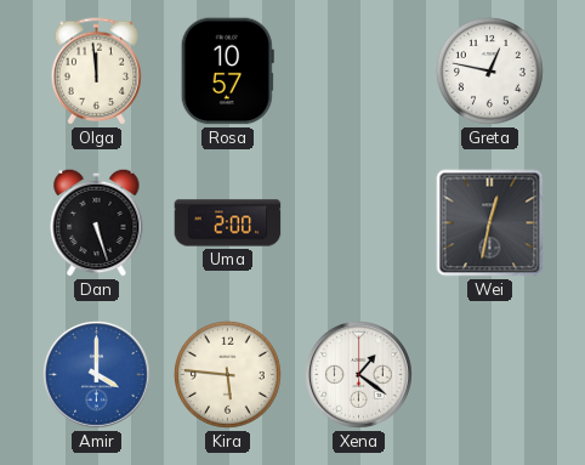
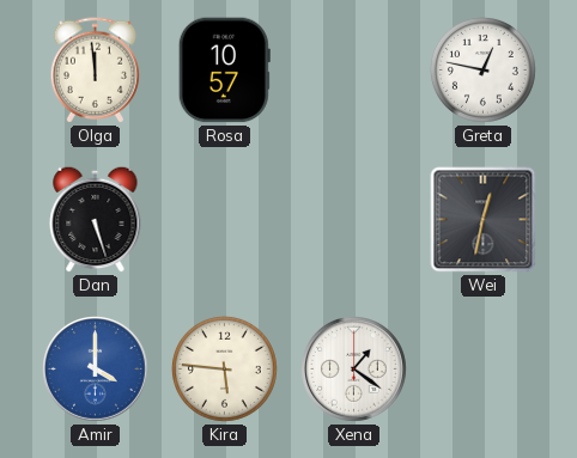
Uma: 2:00 -> none (228, 223)
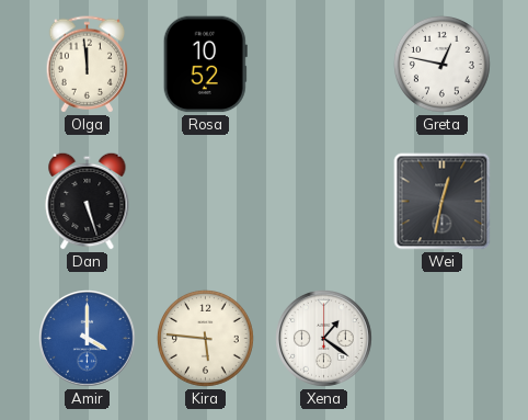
Rosa: 10:57 -> 10:52 (205, 65)
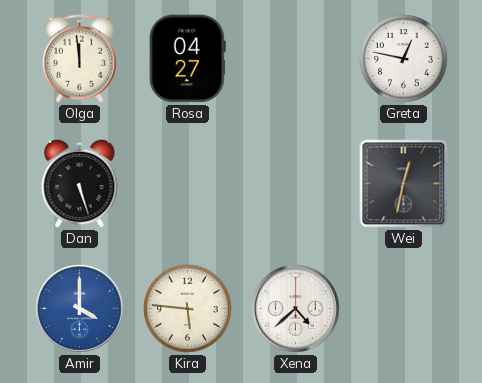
Rosa: 10:52 -> 04:27 (187, 59)
Xena: 1:21 -> 4:38 (296, 309)
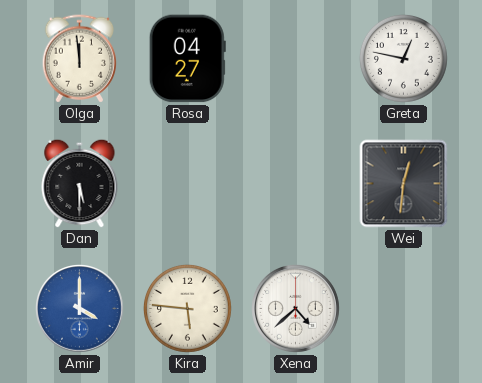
Dan: 5:27 -> 5:30 (80, 183)
Wei: 12:32 -> 12:31 (404, 184)
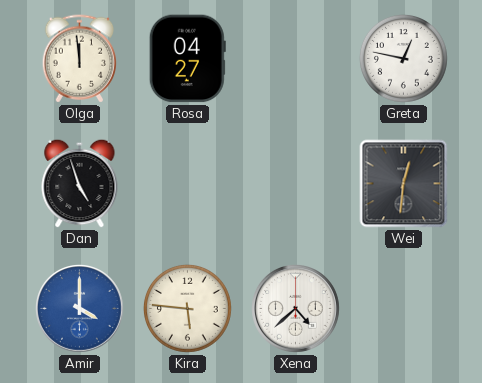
Dan: 5:30 -> 4:57 (80, 183)
